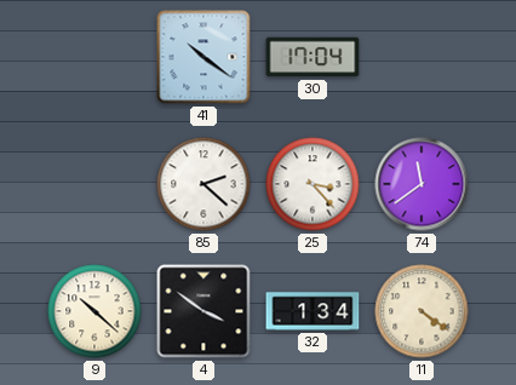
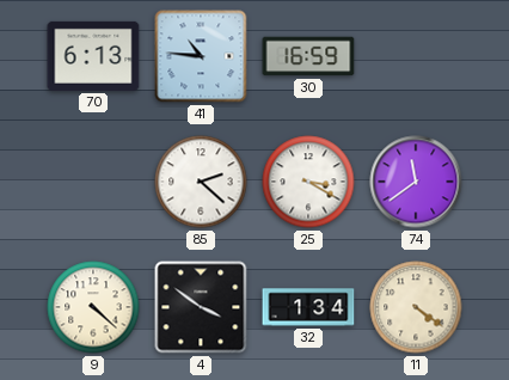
70: none -> 6:13 (93, 56)
41: 10:21 -> 10:46 (201, 56)
30: 17:04 -> 16:59 (308, 56)
25: 3:23 -> 3:20 (308, 182)
9: 10:22 -> 4:22 (93, 307)
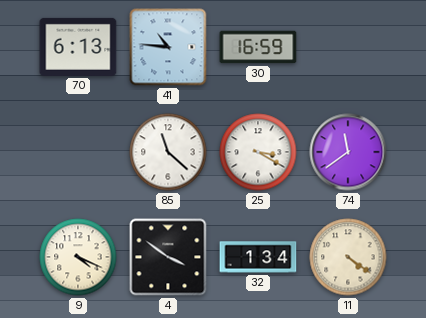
85: 2:22 -> 11:22 (168, 152)
9: 4:22 -> 4:19 (78, 257)
